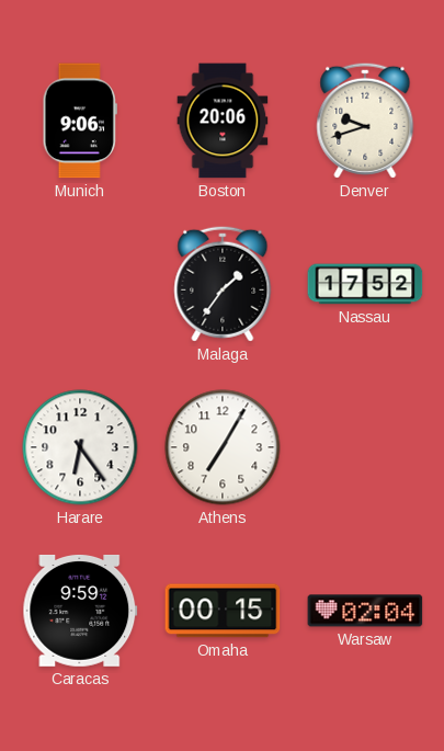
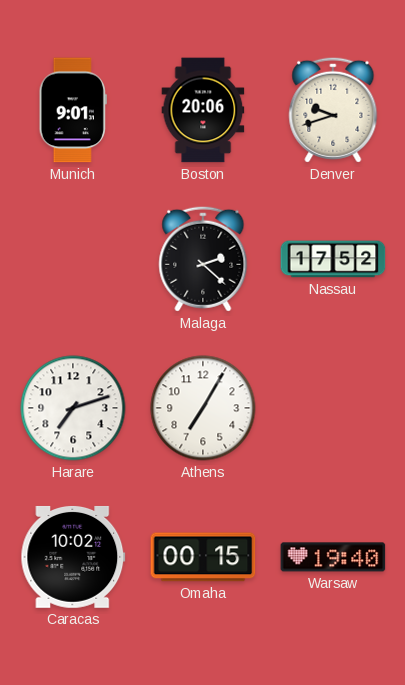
Munich: 9:06 -> 9:01 (73, 110)
Malaga: 1:36 -> 2:22 (203, 259)
Harare: 6:24 -> 7:12 (73, 408)
Caracas: 9:59 -> 10:02 (73, 557)
Warsaw: 02:04 -> 19:40 (333, 557)
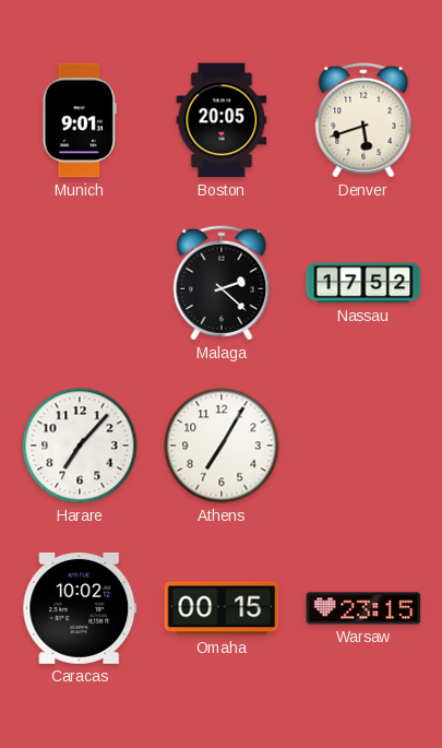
Boston: 20:06 -> 20:05 (222, 120)
Denver: 9:42 -> 5:42 (363, 120)
Harare: 7:12 -> 7:07 (80, 446)
Warsaw: 19:40 -> 23:15 (363, 608)
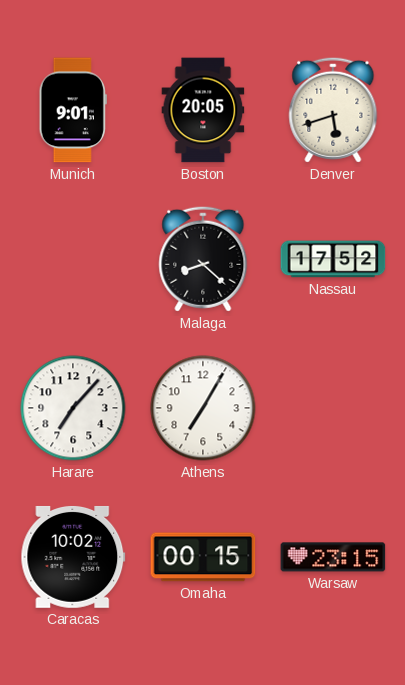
Malaga: 2:22 -> 8:22 (203, 259)
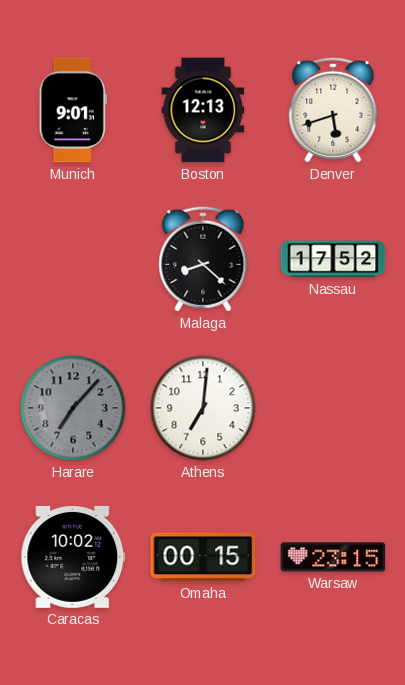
Boston: 20:05 -> 12:13 (203, 110)
Harare dial: white -> grey (73, 408)
Athens: 7:05 -> 7:01 (203, 408)
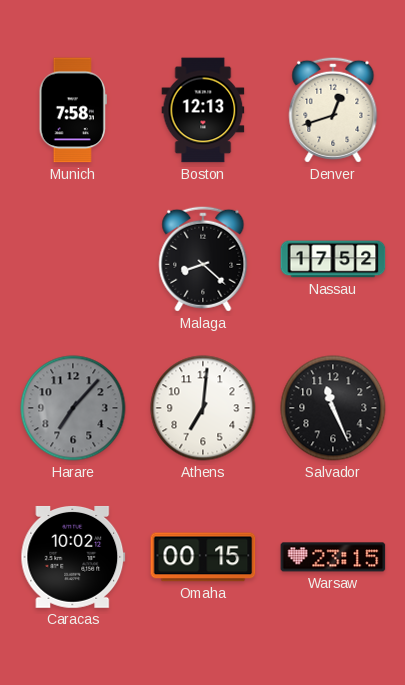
Munich: 9:01 -> 7:58 (73, 110)
Denver: 5:42 -> 12:42 (333, 110)
Salvador: none -> 11:26 (333, 408)
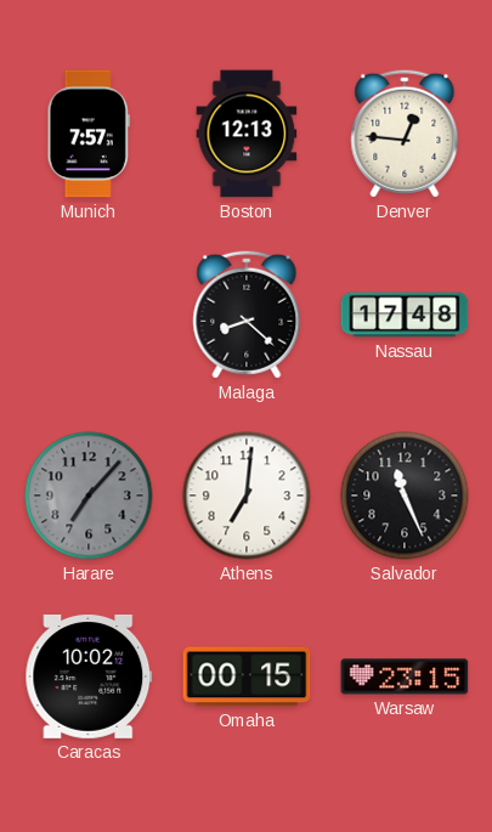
Munich: 7:58 -> 7:57 (89, 134)
Denver: 12:42 -> 12:46 (405, 134)
Nassau: 17:52 -> 17:48 (405, 315)
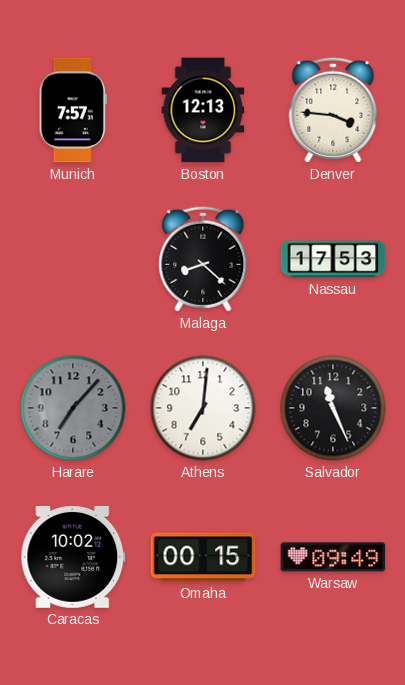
Denver: 12:46 -> 3:46 (333, 110)
Nassau: 17:48 -> 17:53 (333, 259)
Warsaw: 23:15 -> 09:49 (333, 557)
